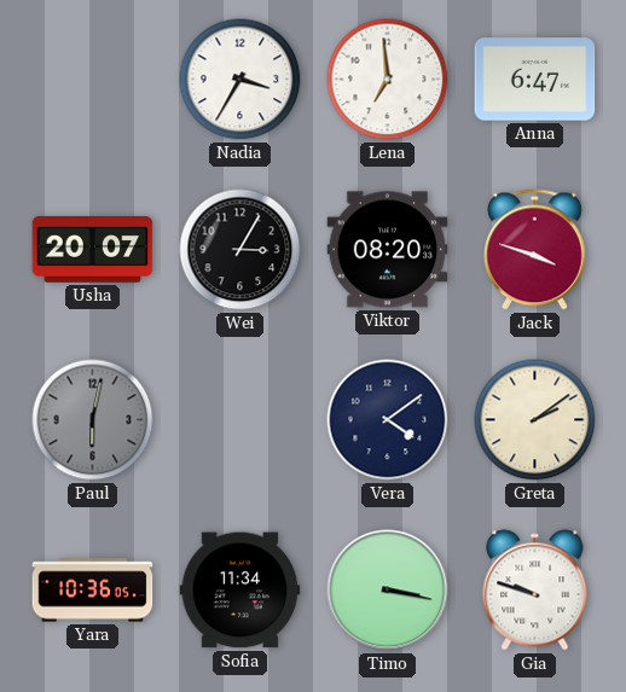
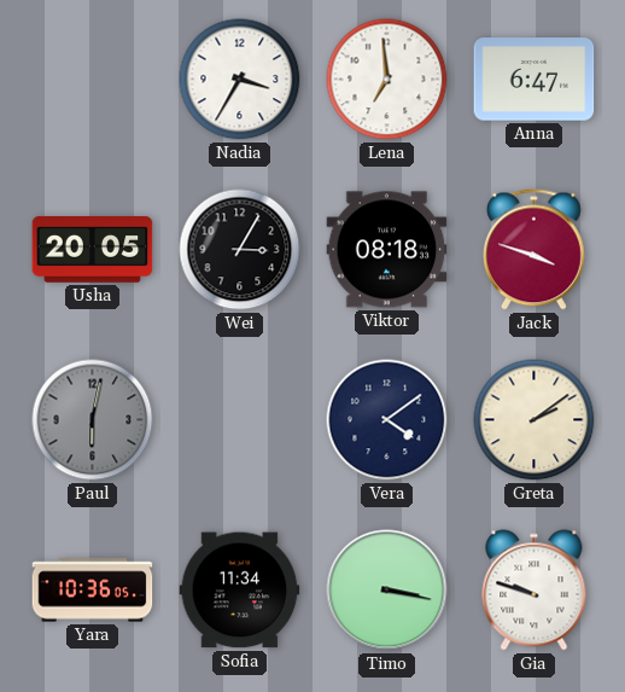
Usha: 20:07 -> 20:05 (93, 250)
Viktor: 08:20 -> 08:18 (387, 250)
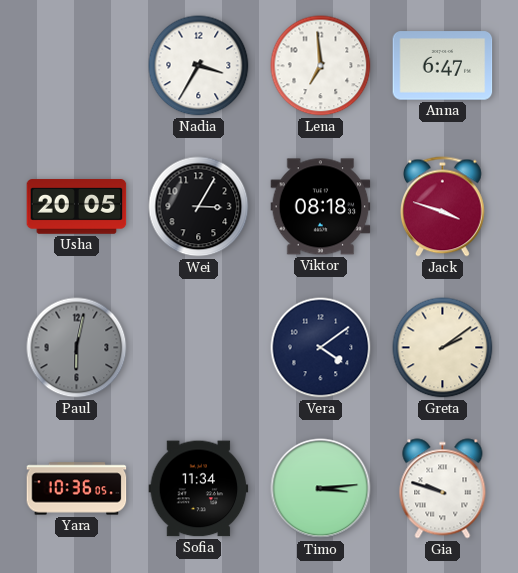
Timo: 3:17 -> 3:14 (321, 489)
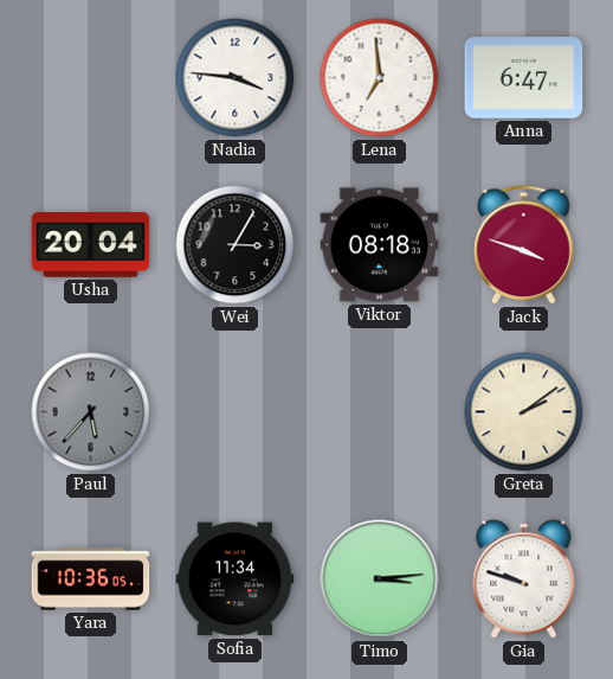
Nadia: 3:35 -> 3:46 (235, 78)
Usha: 20:05 -> 20:04 (91, 245)
Paul: 6:02 -> 5:37 (91, 412)
Vera: 4:09 -> none (321, 348)
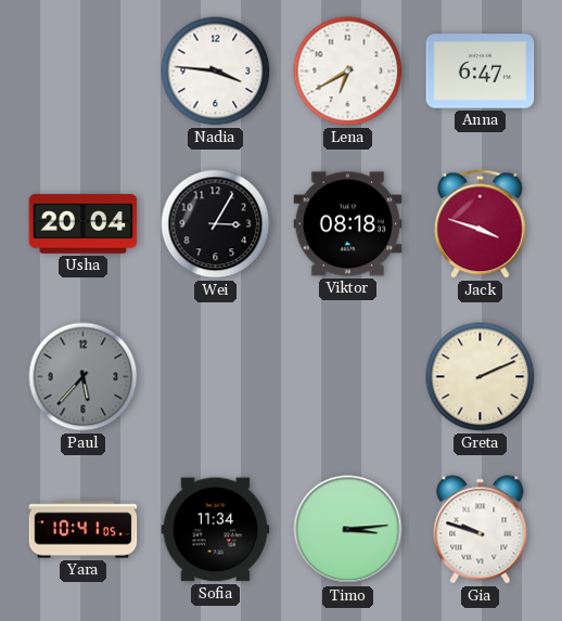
Lena: 6:59 -> 6:40 (348, 72)
Greta: 2:09 -> 2:11 (481, 377)
Yara: 10:36 -> 10:41 (84, 530)
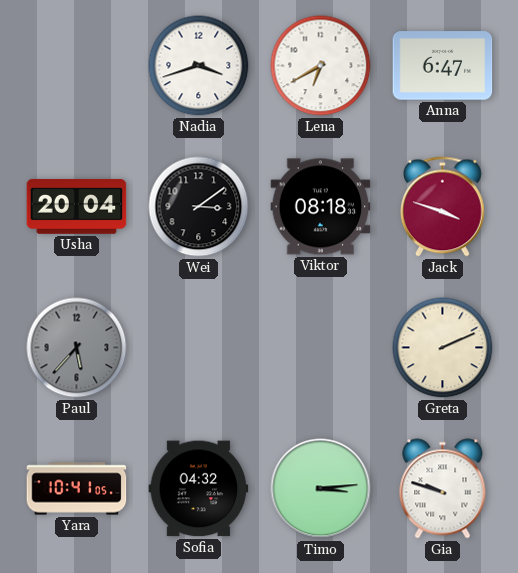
Nadia: 3:46 -> 3:42 (199, 66)
Wei: 3:05 -> 3:09 (199, 207)
Sofia: 11:34 -> 04:32 (199, 489)
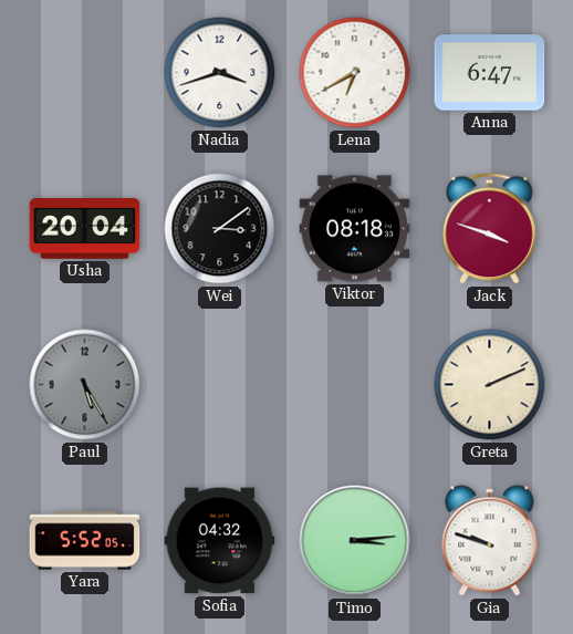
Paul: 5:37 -> 5:25 (85, 385)
Yara: 10:41 -> 5:52 (85, 541)
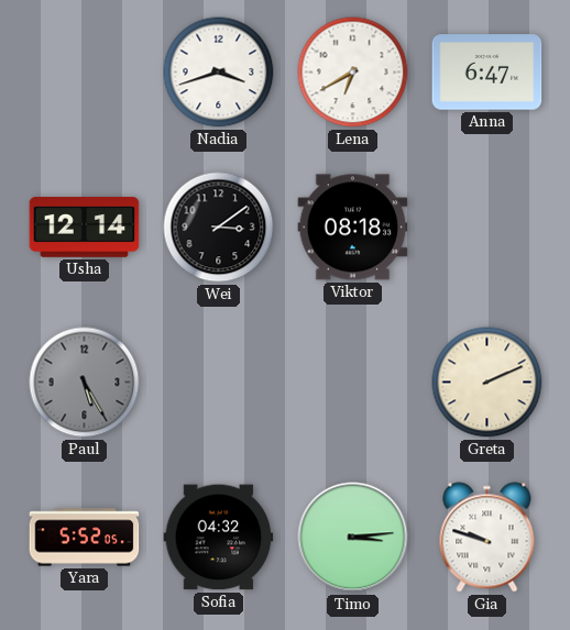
Usha: 20:04 -> 12:14 (85, 228)
Jack: 3:48 -> none (490, 229)
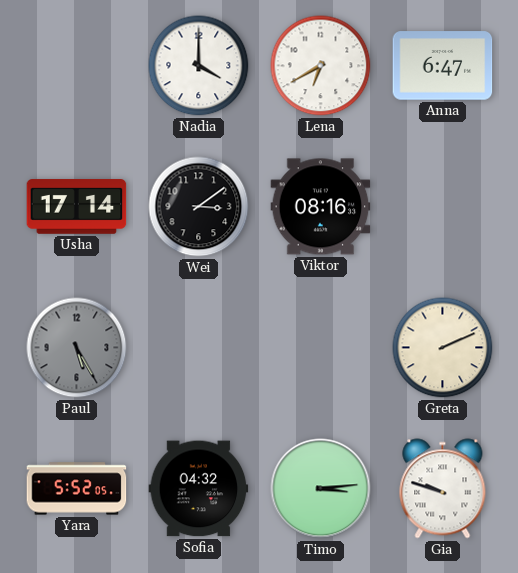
Nadia: 3:42 -> 4:00 (199, 66)
Usha: 12:14 -> 17:14 (77, 207)
Viktor: 08:18 -> 08:16 (321, 207)
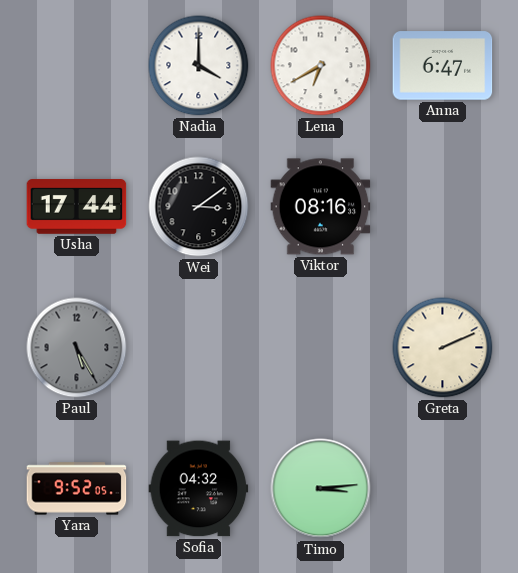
Usha: 17:14 -> 17:44 (77, 207)
Yara: 5:52 -> 9:52 (77, 489)
Gia: 9:48 -> none (443, 489)
